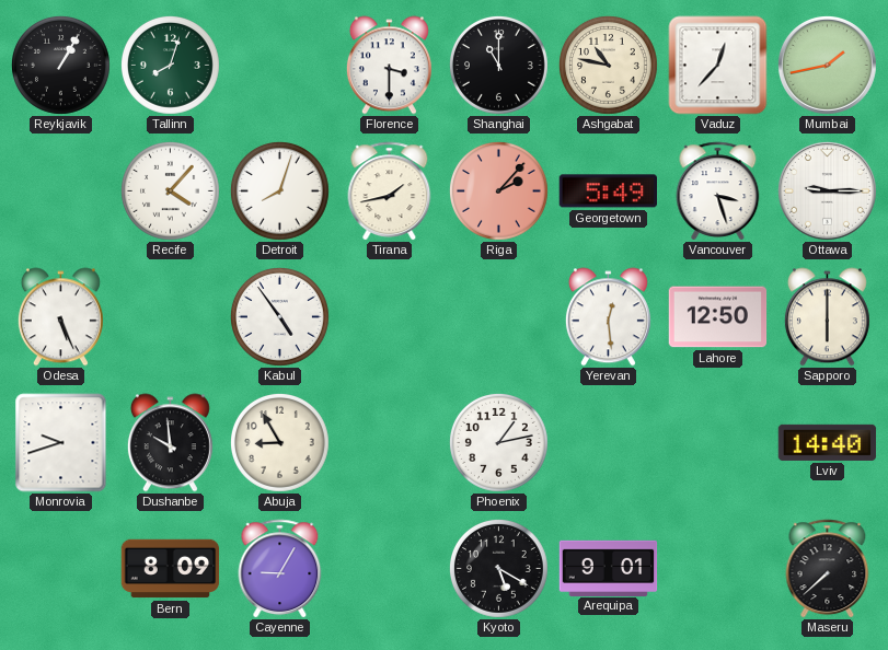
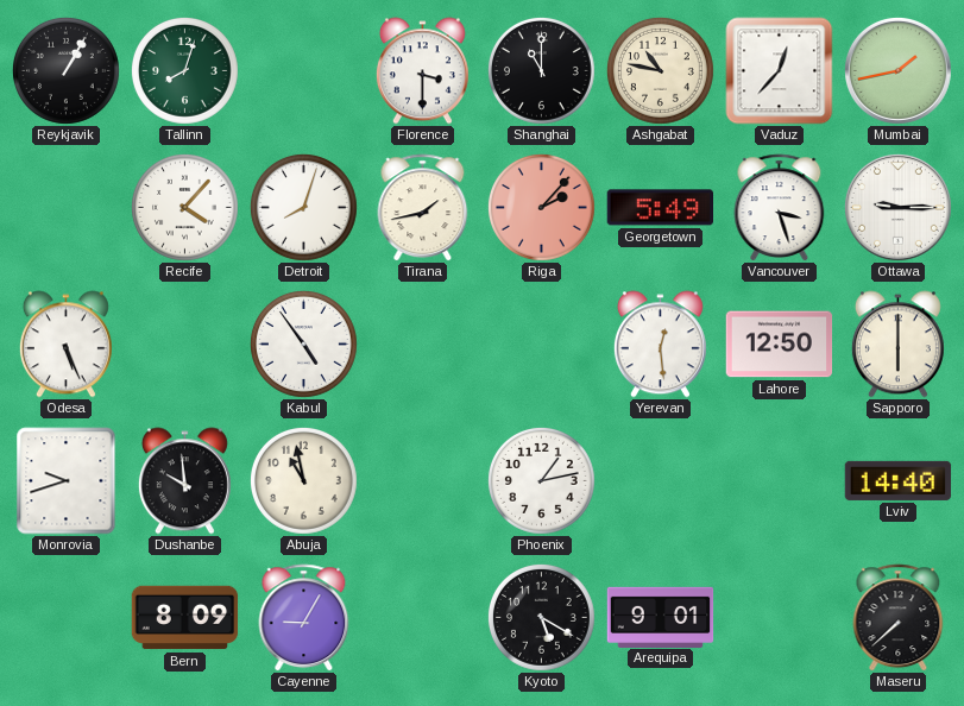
Abuja: 8:55 -> 10:58 (304, 481)
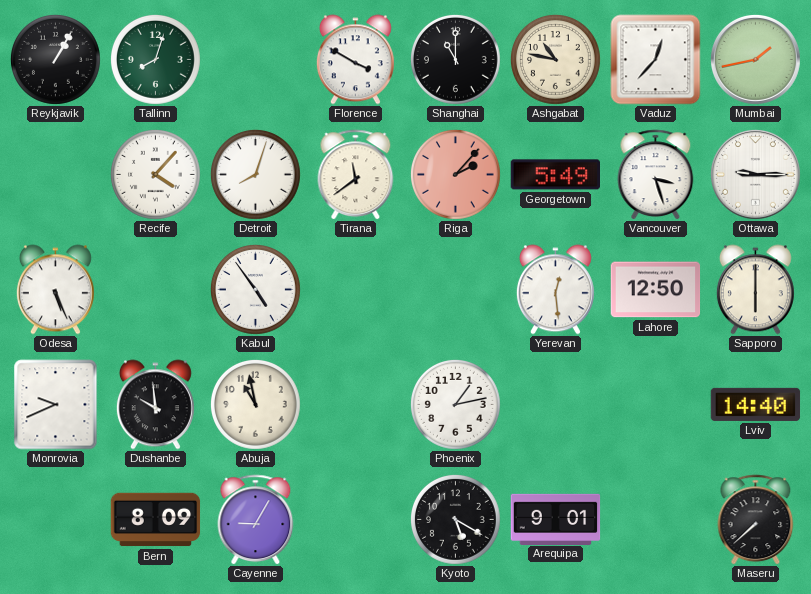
Florence: 3:30 -> 3:50 (355, 60)
Tirana: 1:43 -> 11:39 (356, 175)
Monrovia: 9:42 -> 9:41 (56, 405)
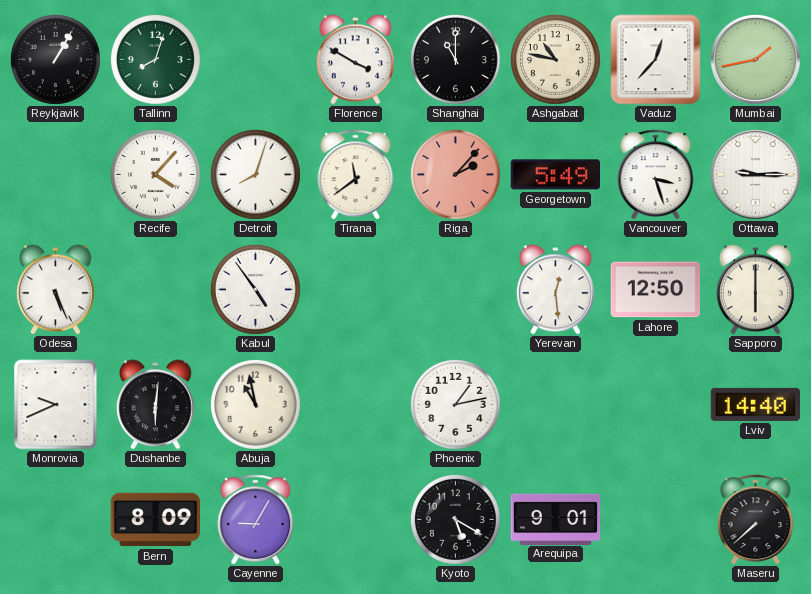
Dushanbe: 9:59 -> 6:01 (155, 405)
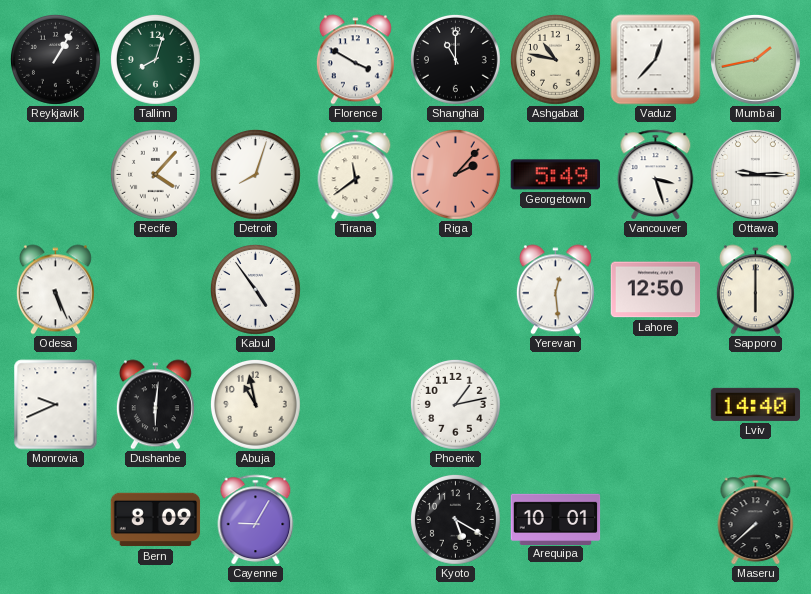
Arequipa: 9:01 -> 10:01 (556, 519)
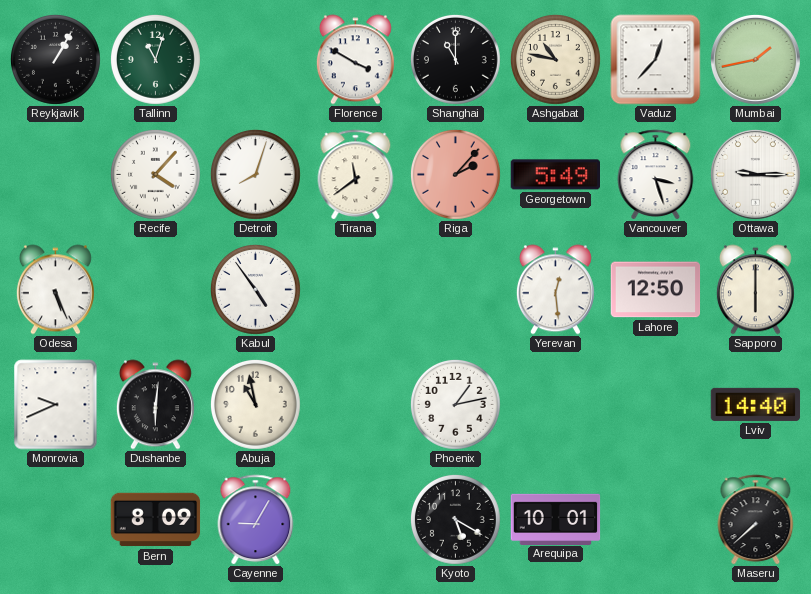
Tallinn: 8:03 -> 11:03 (156, 60)
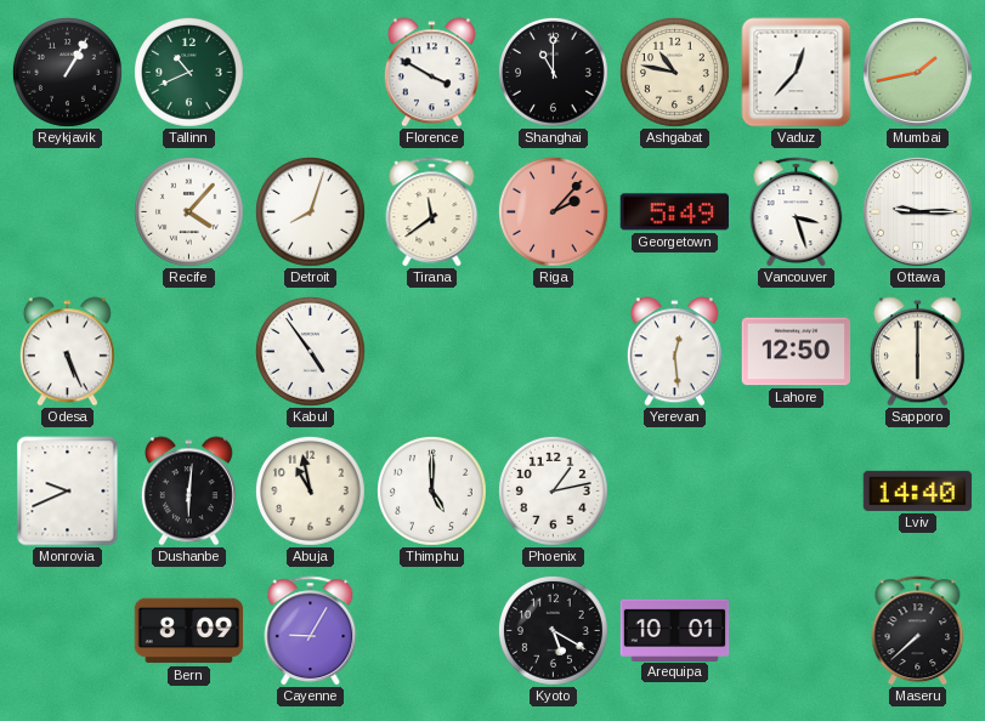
Tallinn: 11:03 -> 10:41 (189, 73)
Thimphu: none -> 5:00 (432, 492)
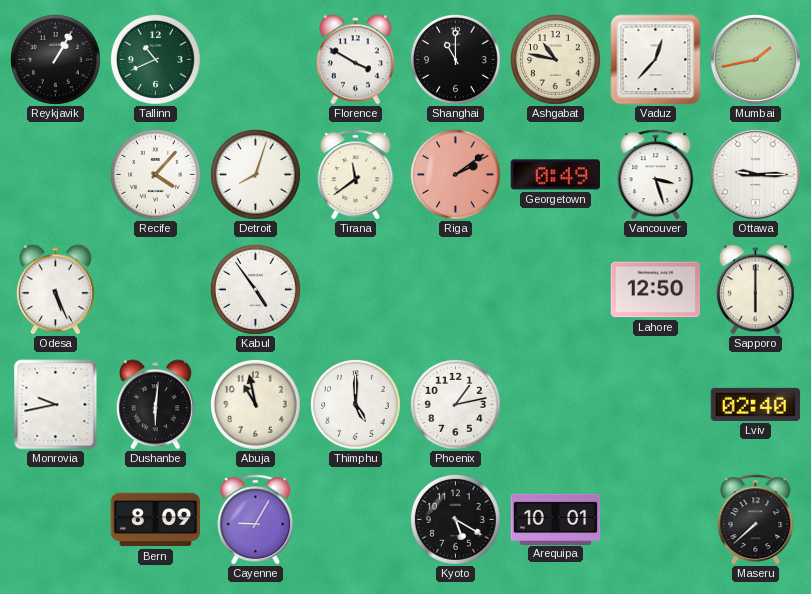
Riga: 2:07 -> 2:09 (456, 175)
Georgetown: 5:49 -> 0:49 (555, 175)
Yerevan: 12:29 -> none (674, 352)
Monrovia: 9:41 -> 9:43 (56, 405)
Lviv: 14:40 -> 02:40 (756, 404)
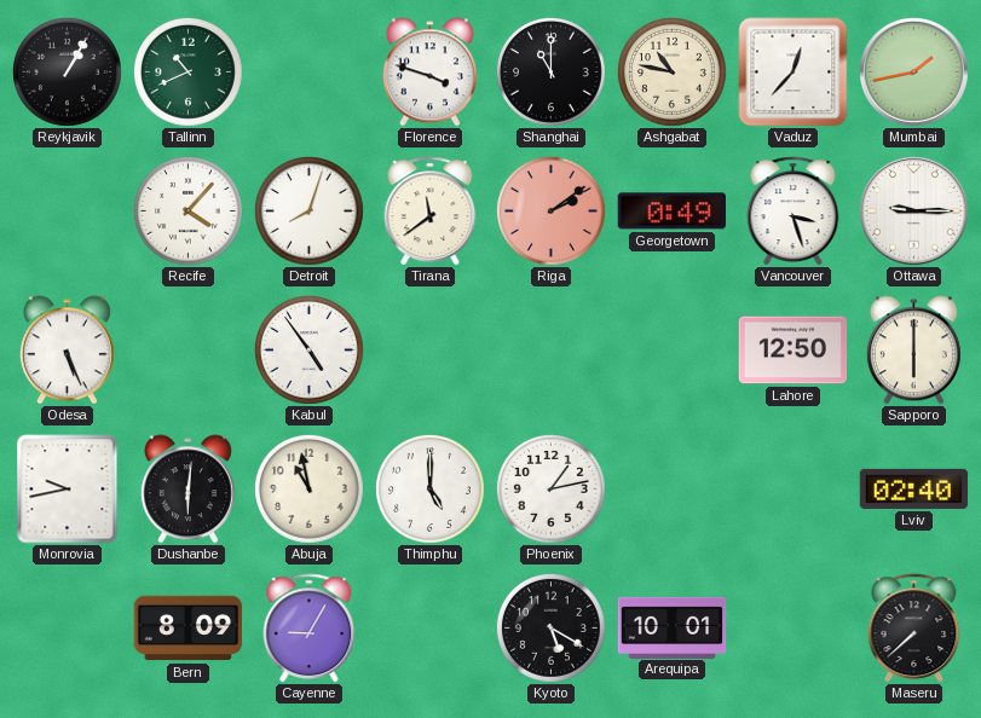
Florence: 3:50 -> 3:48 (429, 73)
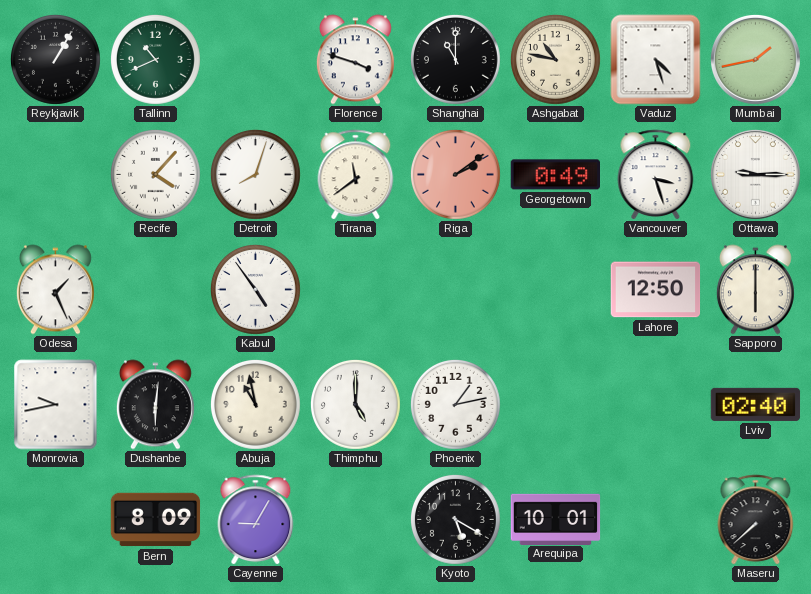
Vaduz: 12:37 -> 4:27 (656, 60)
Odesa: 5:26 -> 1:26 (55, 290)
